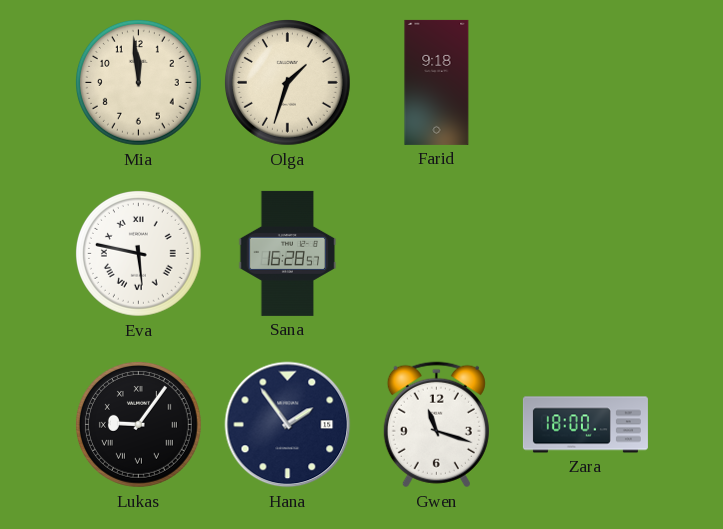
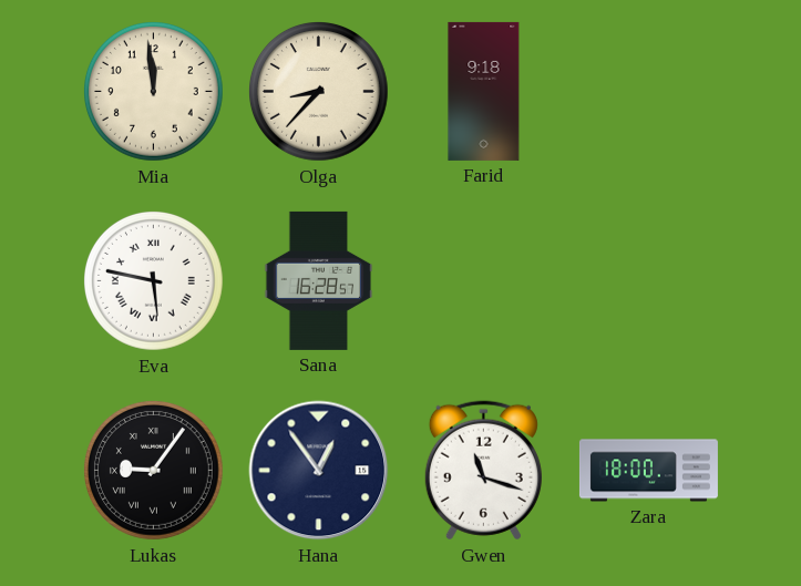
Olga: 1:33 -> 8:37 (319, 92)
Hana: 1:54 -> 12:54 (319, 471)
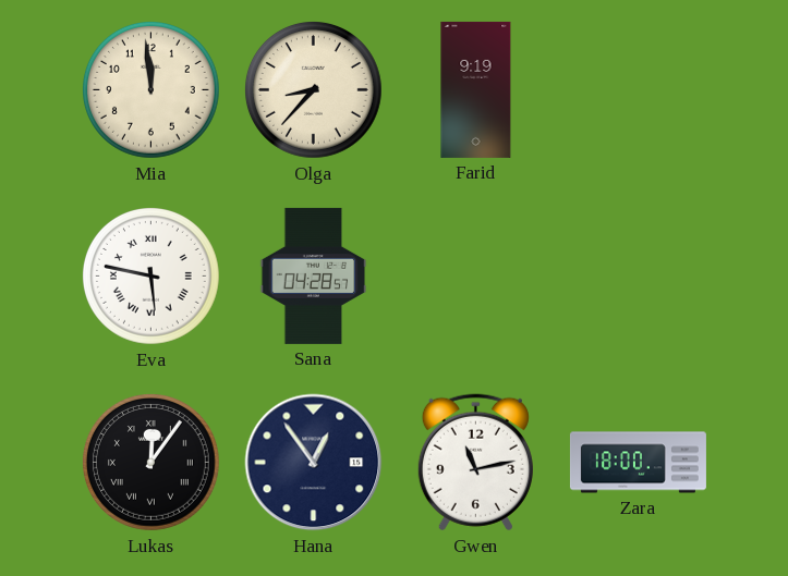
Farid: 9:18 -> 9:19 (476, 89)
Sana: 16:28 -> 04:28 (314, 275)
Lukas: 9:06 -> 12:06 (151, 463)
Gwen: 11:18 -> 11:13 (475, 463)
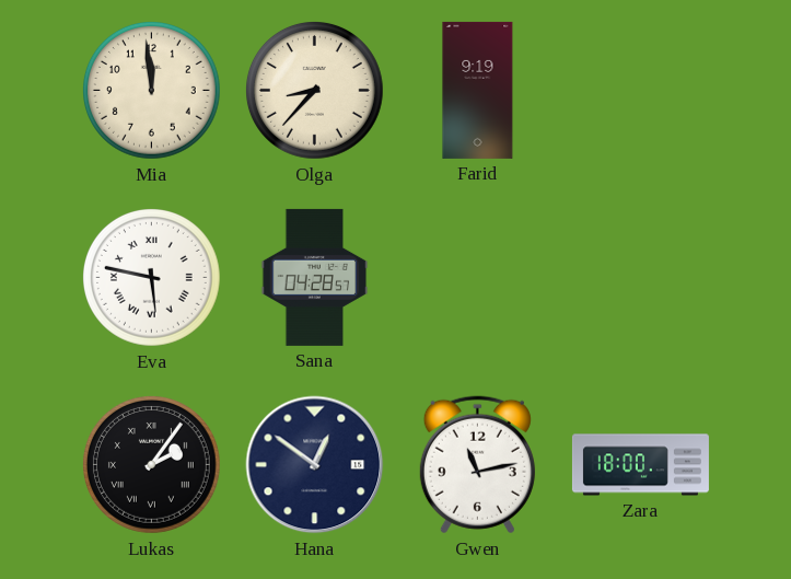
Lukas: 12:06 -> 2:06 (152, 465)
Hana: 12:54 -> 12:51 (315, 465)
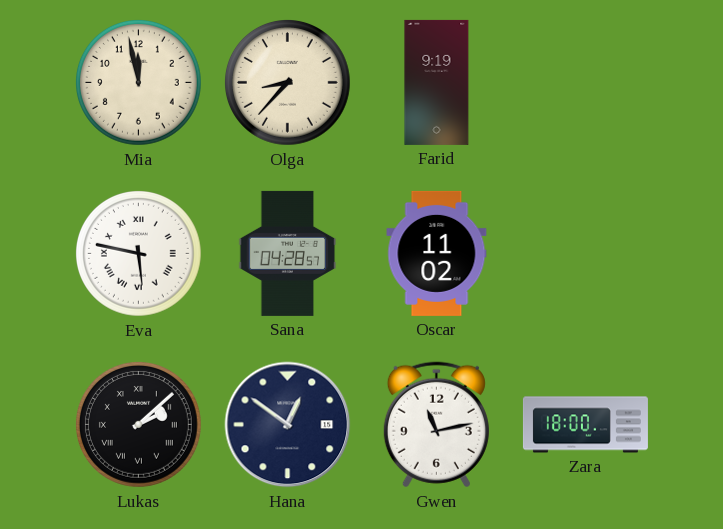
Mia: 11:59 -> 11:58 (139, 83)
Oscar: none -> 11:02 (437, 253)
Lukas: 2:06 -> 2:08 (139, 425)
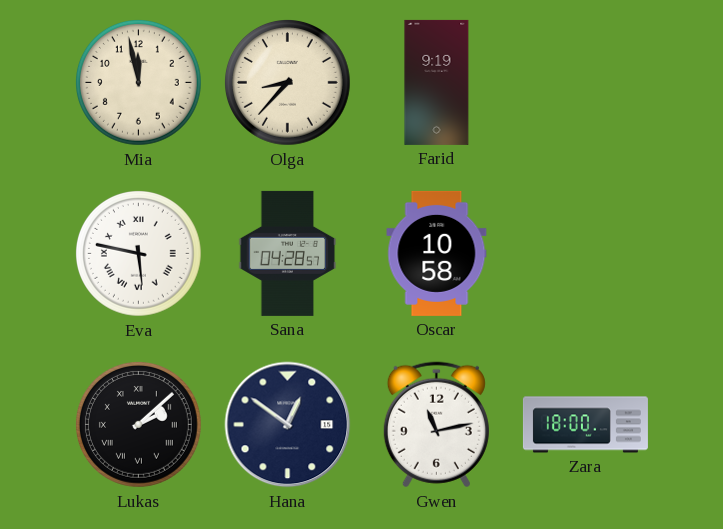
Oscar: 11:02 -> 10:58 (437, 253)
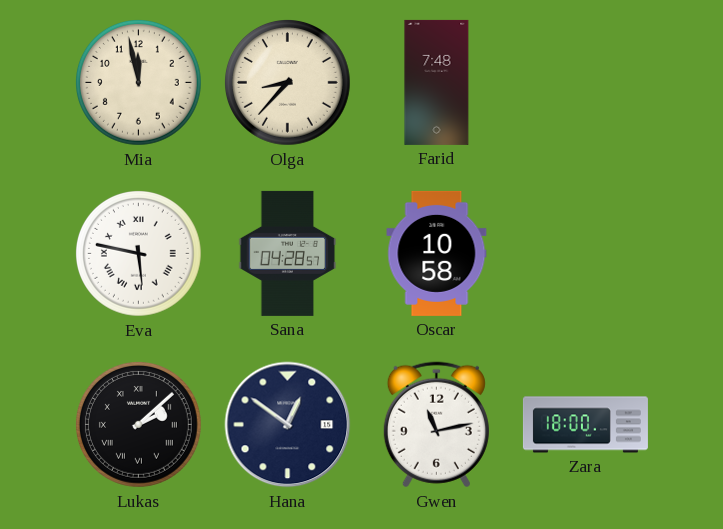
Farid: 9:19 -> 7:48 (437, 82)
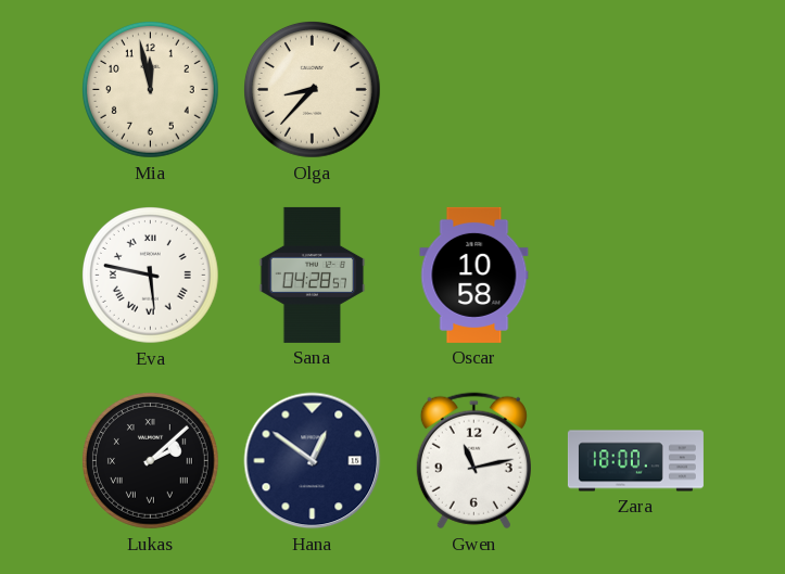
Farid: 7:48 -> none (437, 82)
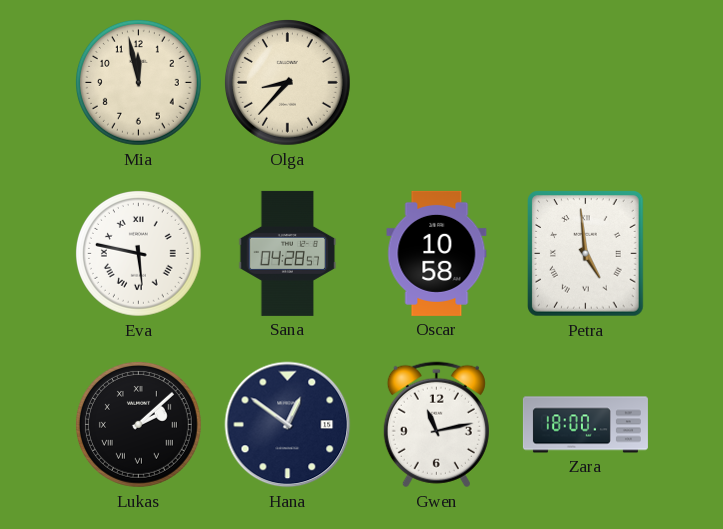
Petra: none -> 4:59 (586, 254)
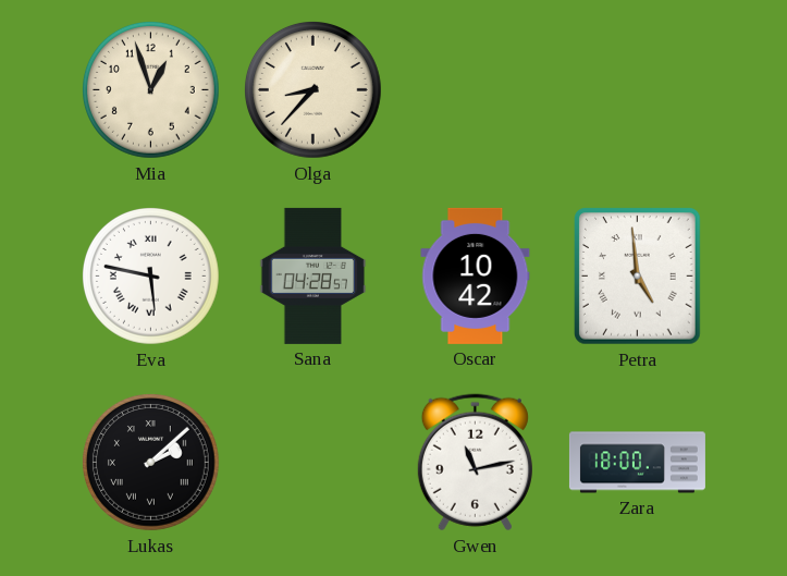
Mia: 11:58 -> 12:57 (151, 90)
Oscar: 10:58 -> 10:42 (476, 275)
Hana: 12:51 -> none (288, 425)
